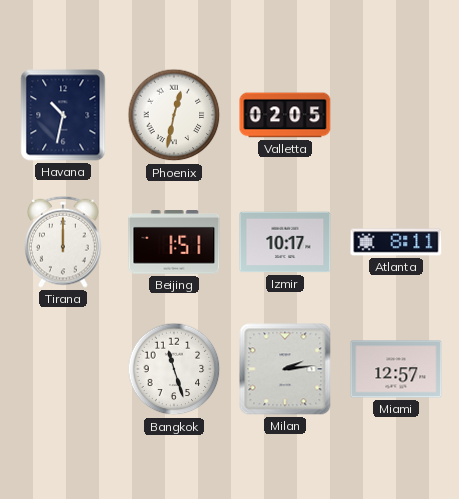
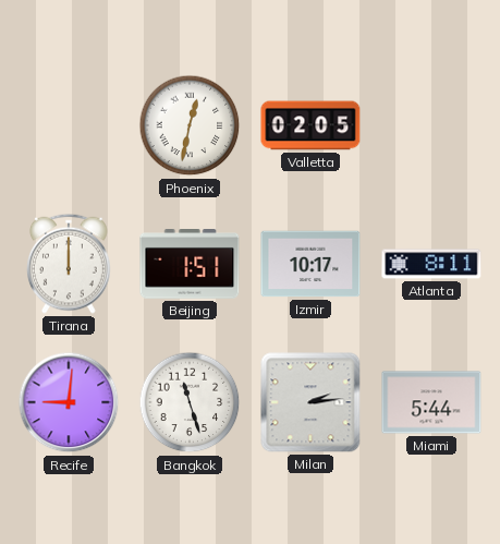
Havana: 10:32 -> none (63, 115)
Recife: none -> 9:01 (69, 402)
Miami: 12:57 -> 5:44 (431, 402)
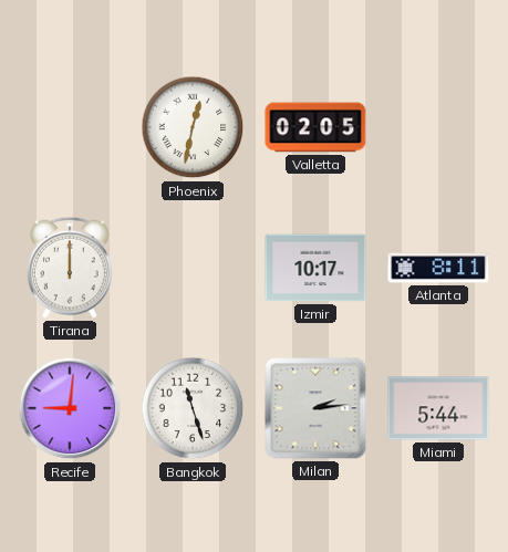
Beijing: 1:51 -> none (190, 265)
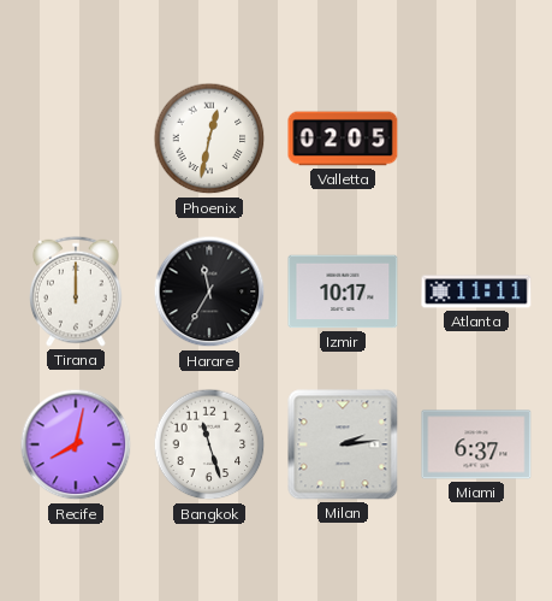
Harare: none -> 11:35 (209, 291)
Atlanta: 8:11 -> 11:11 (476, 291)
Recife: 9:01 -> 8:02 (76, 444)
Miami: 5:44 -> 6:37 (476, 444)
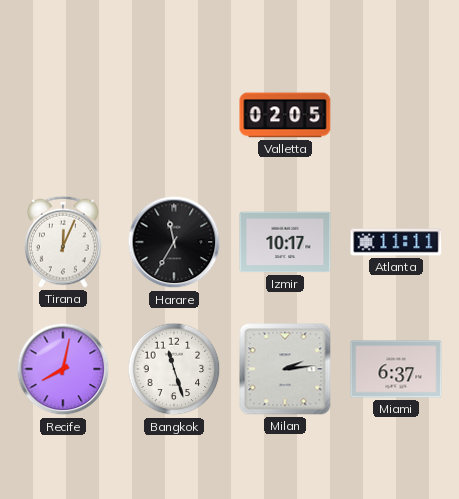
Phoenix: 12:32 -> none (209, 139)
Tirana: 12:00 -> 12:04 (64, 242)
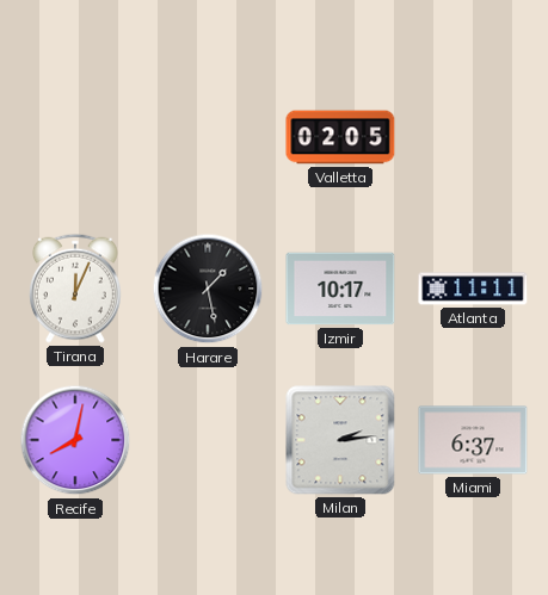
Harare: 11:35 -> 1:28 (208, 289)
Bangkok: 11:27 -> none (174, 369)
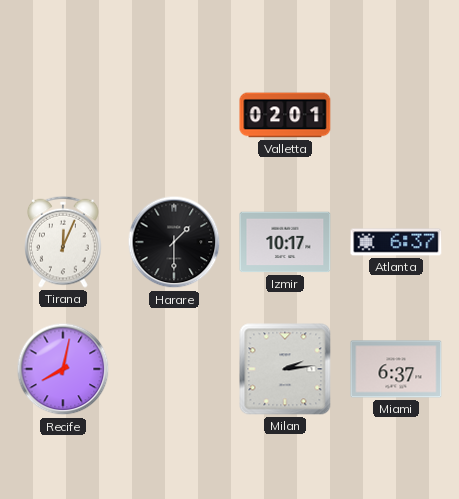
Valletta: 02:05 -> 02:01 (285, 115)
Harare: 1:28 -> 1:30 (174, 242)
Atlanta: 11:11 -> 6:37 (396, 242)
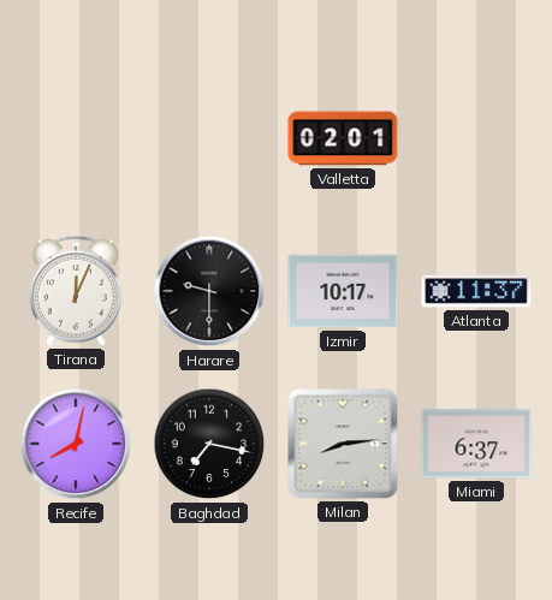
Harare: 1:30 -> 9:30 (209, 291)
Atlanta: 6:37 -> 11:37 (476, 291)
Baghdad: none -> 7:17 (209, 444)
Milan: 2:14 -> 8:14 (343, 444)
